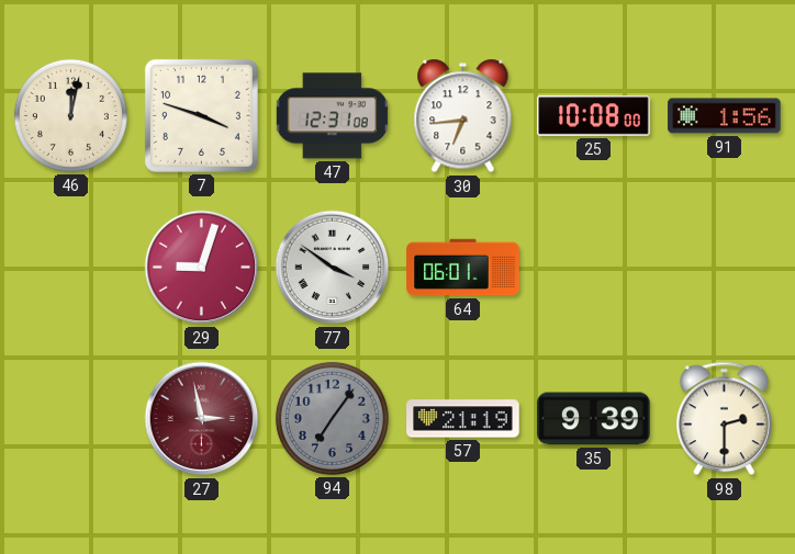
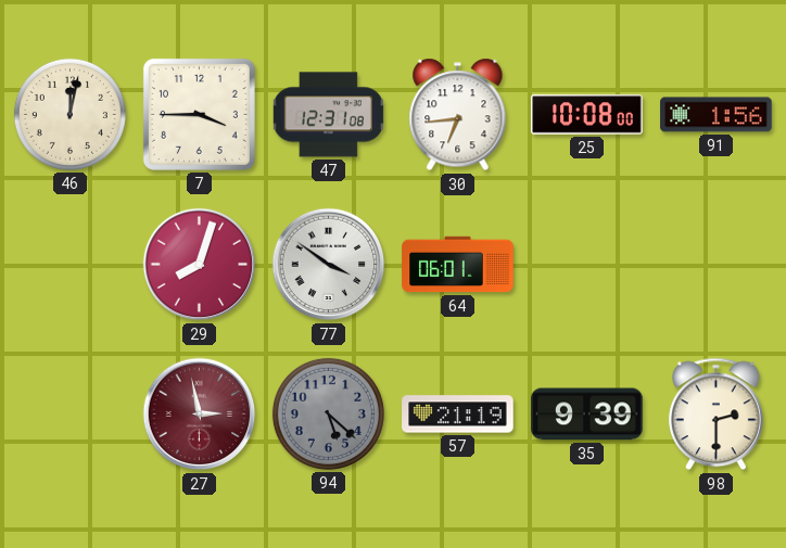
7: 3:48 -> 3:45 (199, 114)
29: 9:03 -> 8:03 (200, 265)
94: 7:06 -> 5:22 (328, 413)
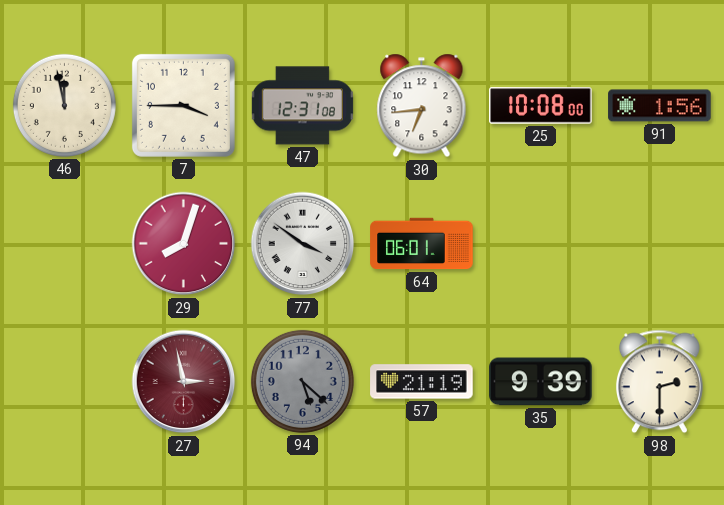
46: 12:02 -> 11:58 (64, 105)
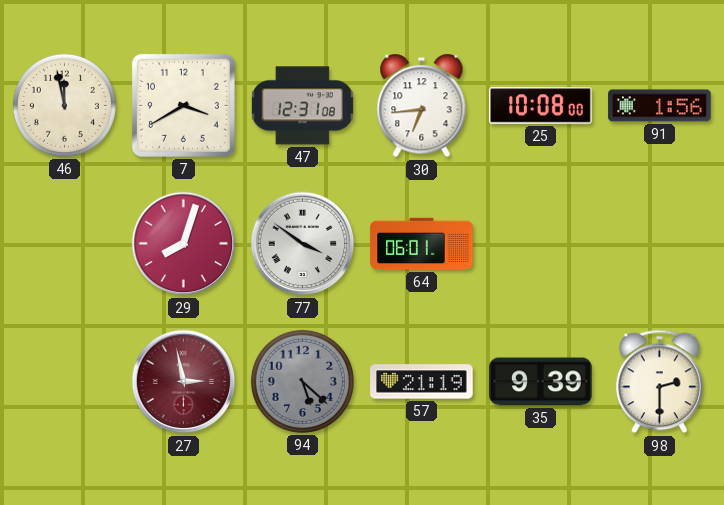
7: 3:45 -> 3:40 (183, 105)
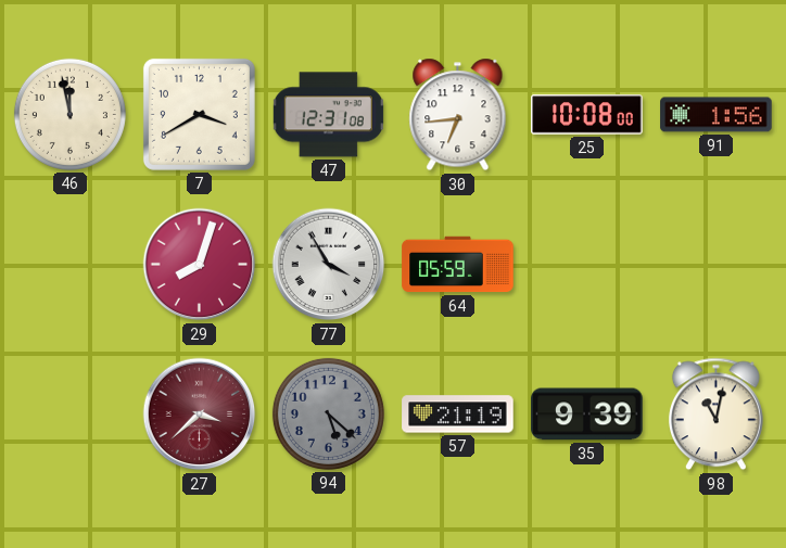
77: 3:51 -> 3:55 (329, 265)
64: 06:01 -> 05:59 (458, 265)
27: 2:58 -> 3:38 (200, 415)
98: 2:30 -> 11:02 (715, 415)
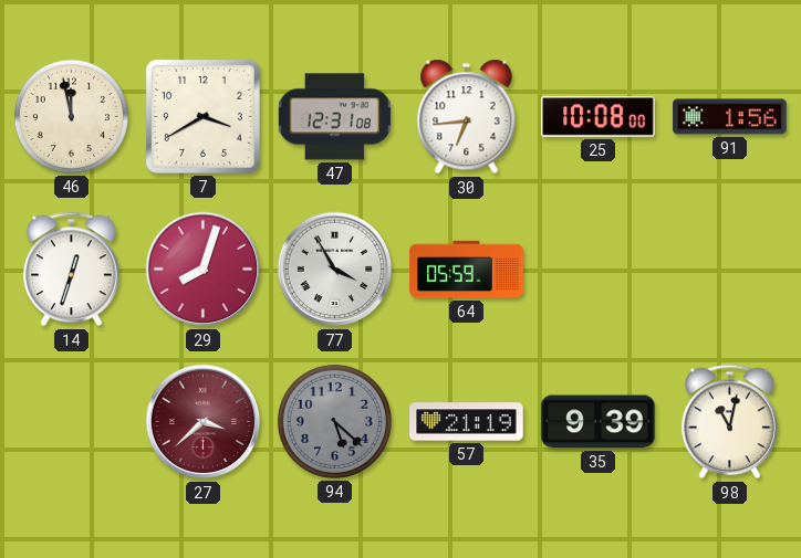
14: none -> 12:33 (71, 270)
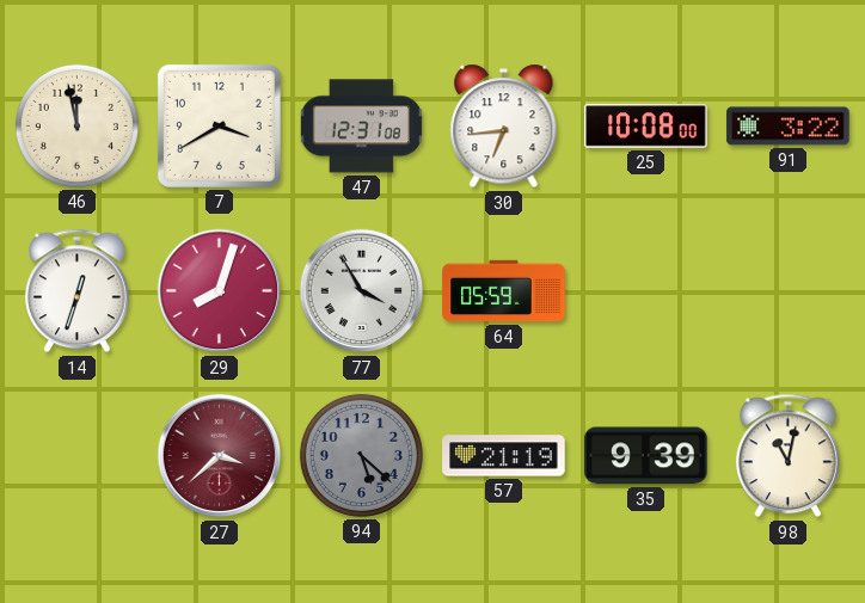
91: 1:56 -> 3:22 (789, 127)
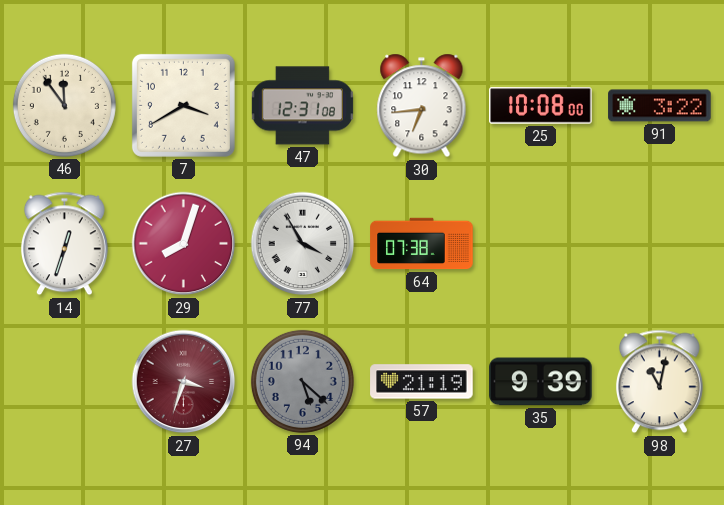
46: 11:58 -> 11:54 (64, 105)
64: 05:59 -> 07:38 (422, 244)
27: 3:38 -> 3:33 (184, 382)
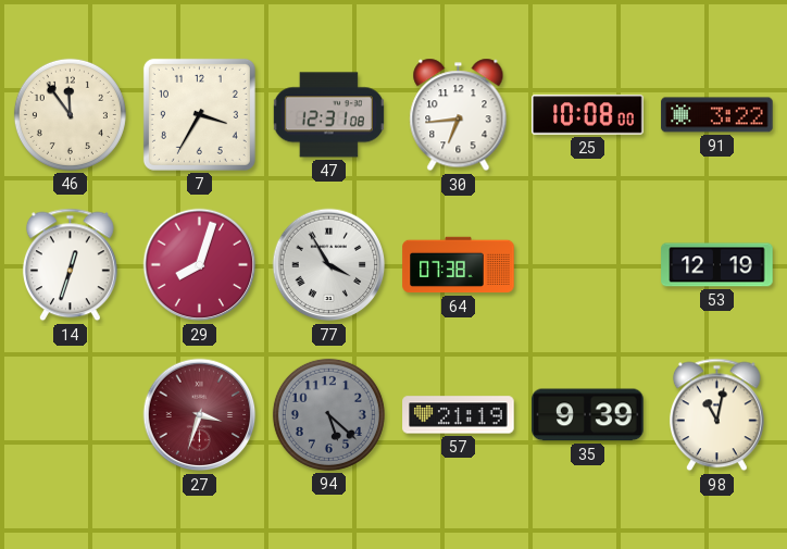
7: 3:40 -> 3:35 (199, 114)
53: none -> 12:19 (717, 265)
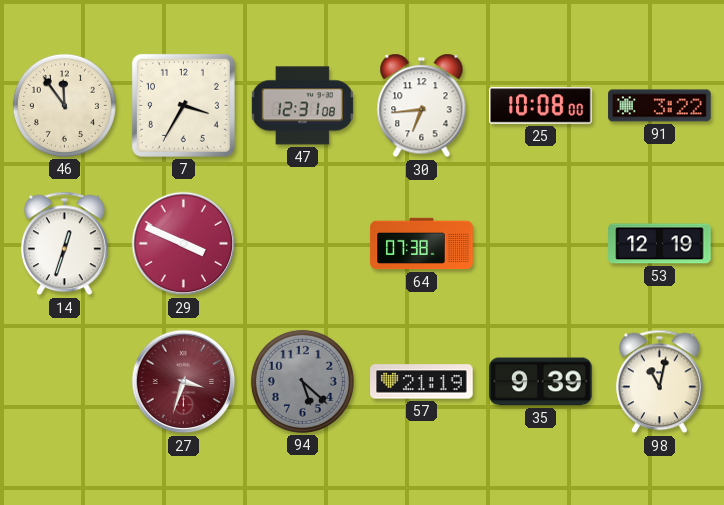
29: 8:03 -> 3:49 (184, 244)
77: 3:55 -> none (329, 265)
